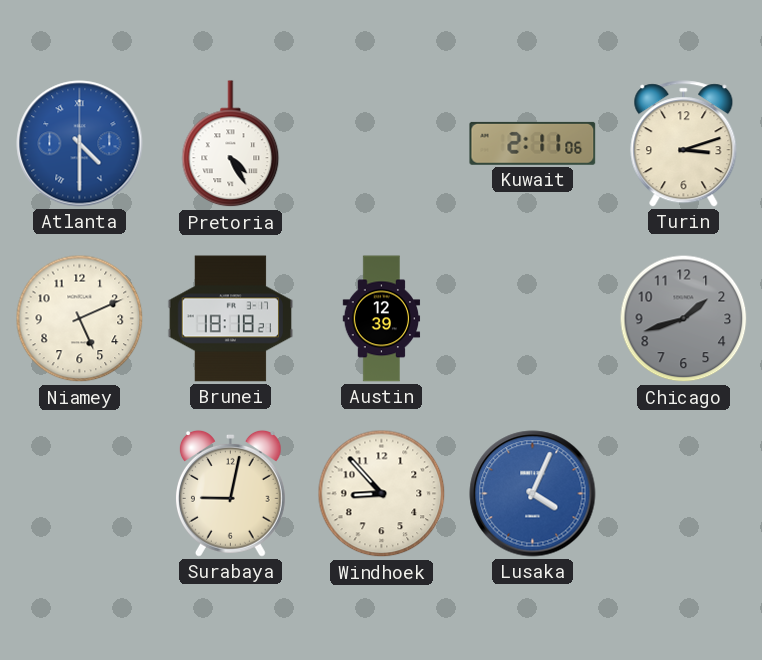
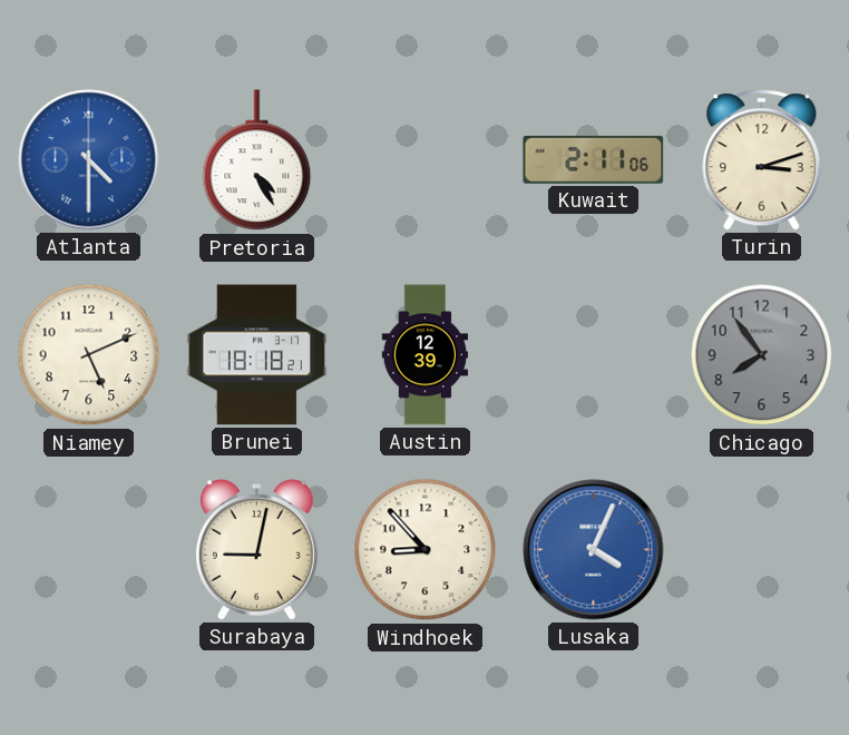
Chicago: 1:42 -> 7:54 (762, 355)
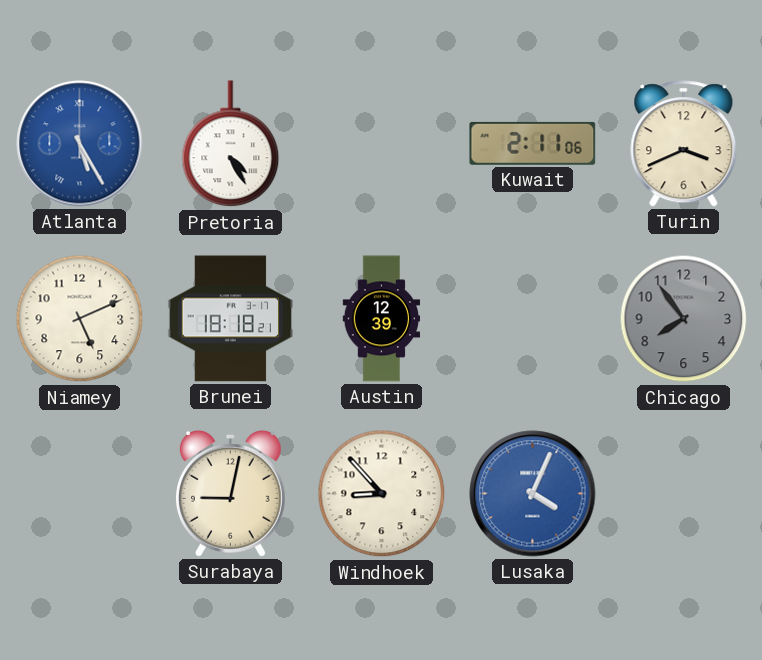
Atlanta: 4:30 -> 5:25 (80, 144)
Turin: 3:12 -> 3:41 (684, 144)
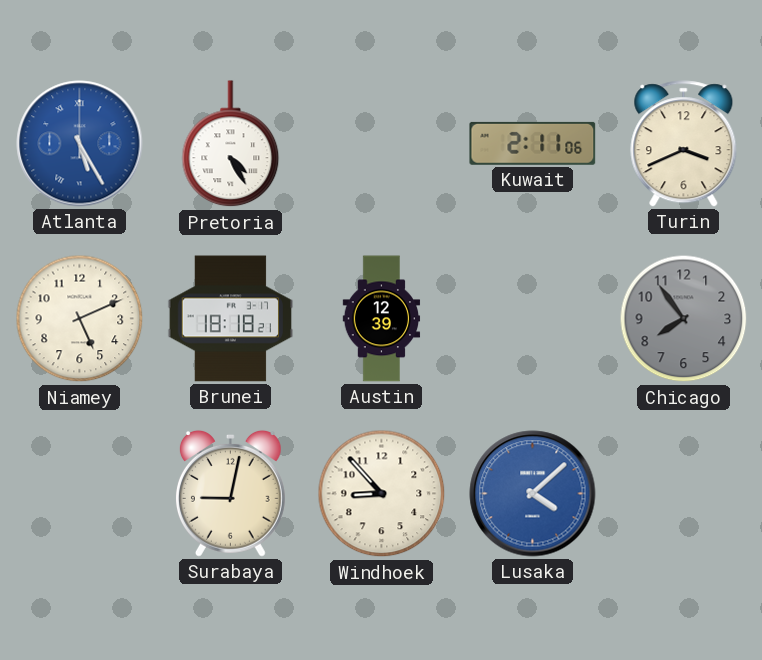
Lusaka: 4:04 -> 4:08 (533, 494)
